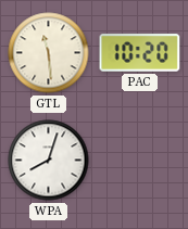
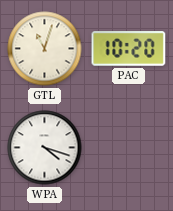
GTL: 11:29 -> 11:03 (45, 49)
WPA: 8:03 -> 4:18 (45, 148)
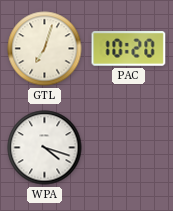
GTL: 11:03 -> 7:03 (45, 49)
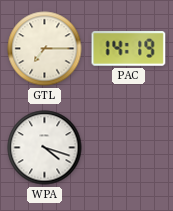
GTL: 7:03 -> 7:15 (45, 49)
PAC: 10:20 -> 14:19 (129, 49)
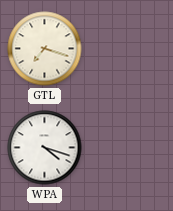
GTL: 7:15 -> 7:18 (45, 49)
PAC: 14:19 -> none (129, 49)
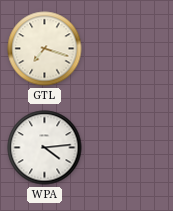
WPA: 4:18 -> 4:14 (45, 148)
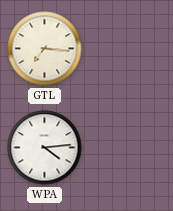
GTL: 7:18 -> 7:16 (45, 49)
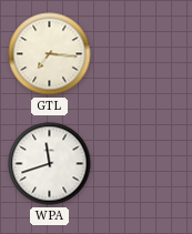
WPA: 4:14 -> 11:42 (50, 164)
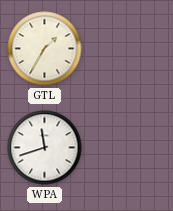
GTL: 7:16 -> 1:35 (45, 49)
